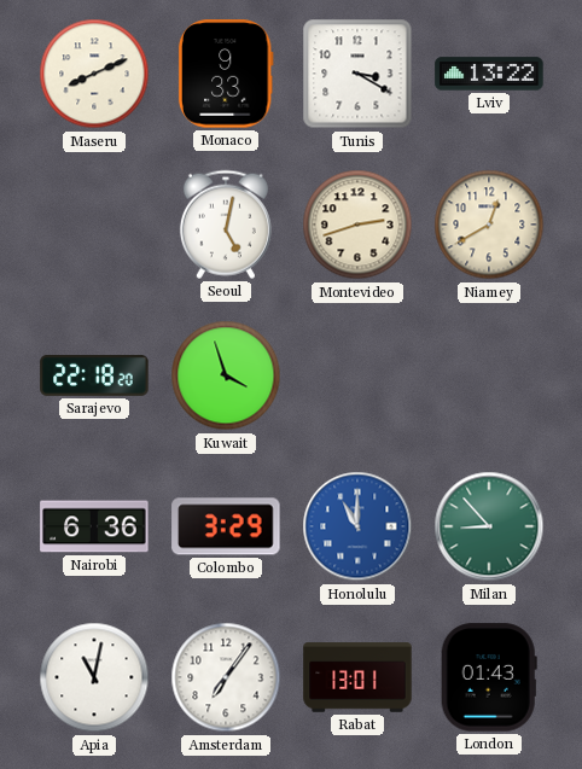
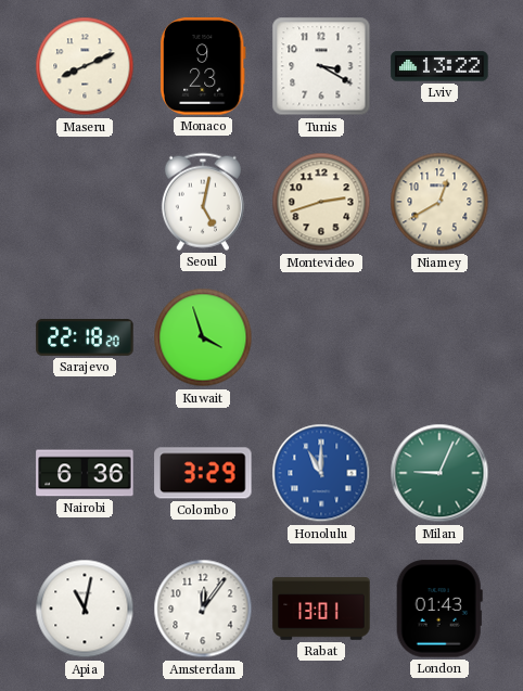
Monaco: 9:33 -> 9:23 (203, 66)
Milan: 8:53 -> 9:04 (439, 473)
Amsterdam: 7:06 -> 12:06 (203, 609)
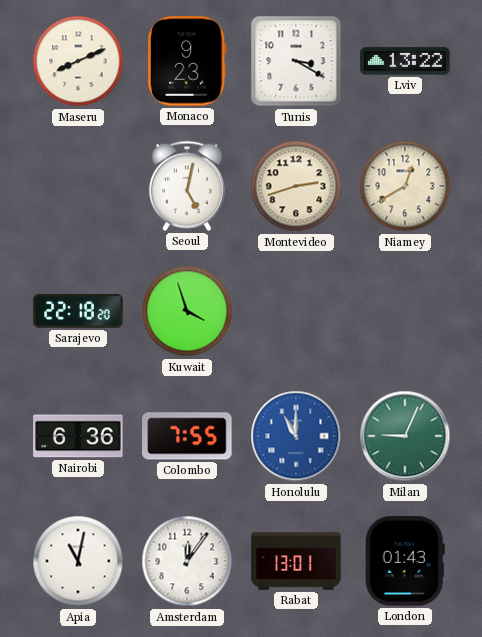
Colombo: 3:29 -> 7:55 (187, 436)
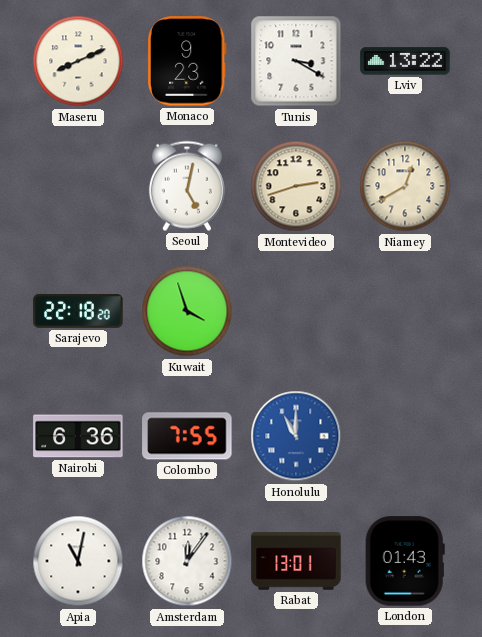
Milan: 9:04 -> none (405, 436)
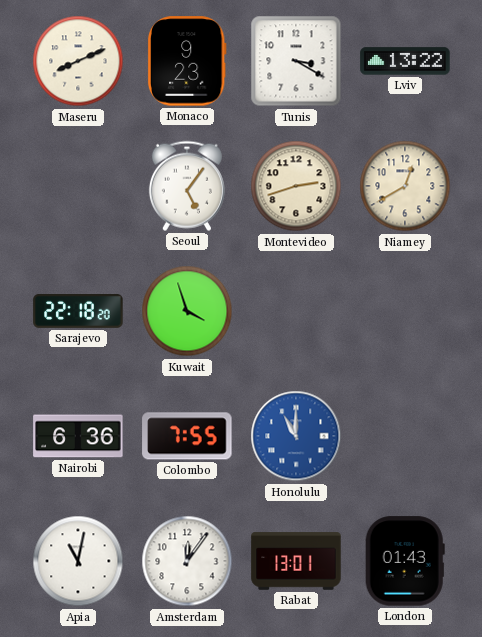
Seoul: 5:02 -> 5:06 (187, 186)
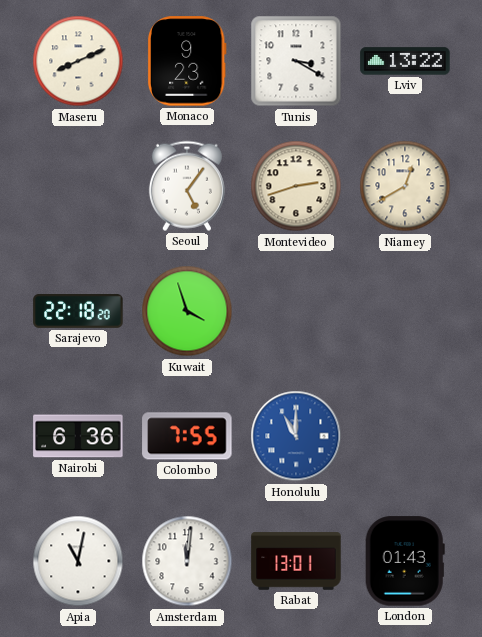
Amsterdam: 12:06 -> 12:01 (187, 561)
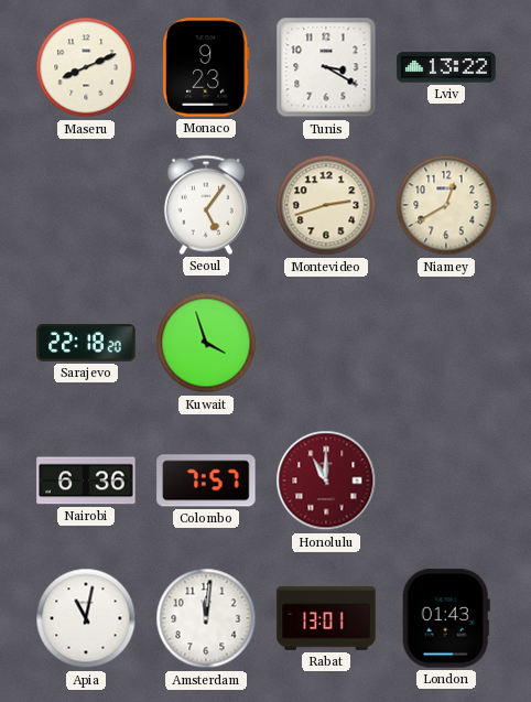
Colombo: 7:55 -> 7:57 (206, 480)
Honolulu dial: blue -> burgundy (326, 480)
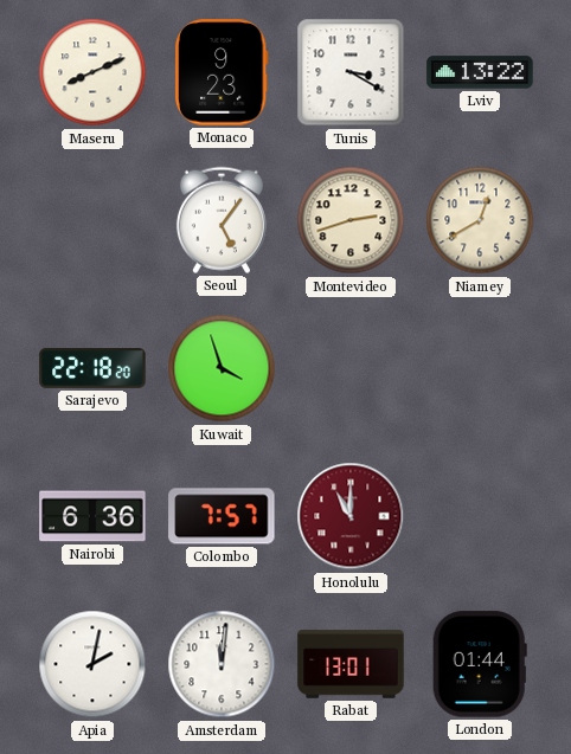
Apia: 11:02 -> 2:02 (92, 664)
London: 01:43 -> 01:44 (480, 664)
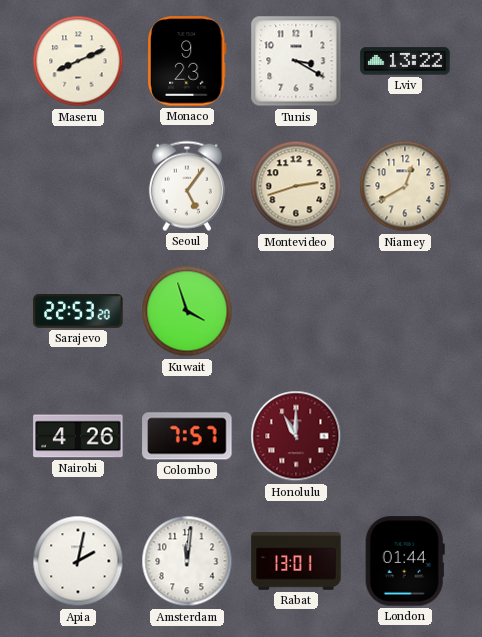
Sarajevo: 22:18 -> 22:53 (78, 312)
Nairobi: 6:36 -> 4:26 (78, 436)
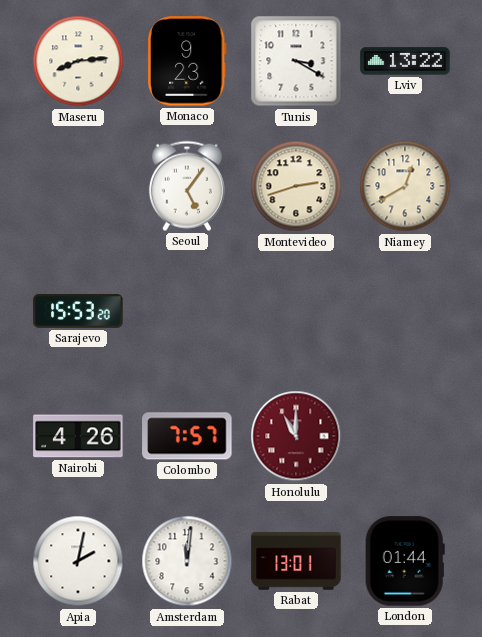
Maseru: 8:11 -> 8:14 (78, 61)
Sarajevo: 22:53 -> 15:53 (78, 312)
Kuwait: 3:57 -> none (187, 311)
